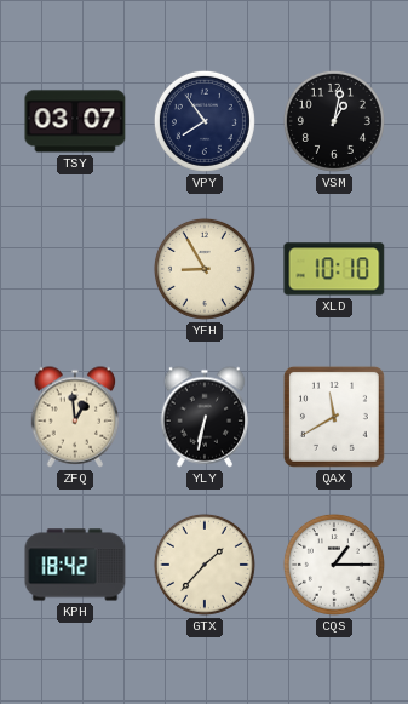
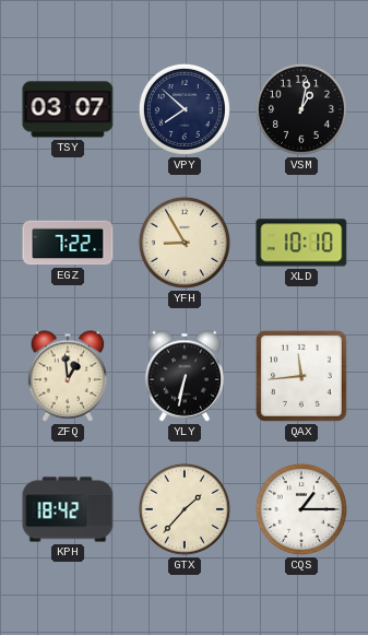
VPY: 7:54 -> 7:52 (185, 109)
EGZ: none -> 7:22 (68, 243)
QAX: 11:40 -> 11:44 (301, 376)
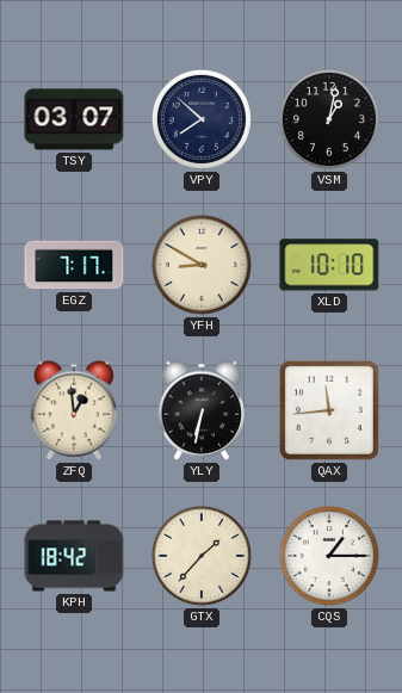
EGZ: 7:22 -> 7:17 (74, 265)
YFH: 8:55 -> 8:50 (202, 265)
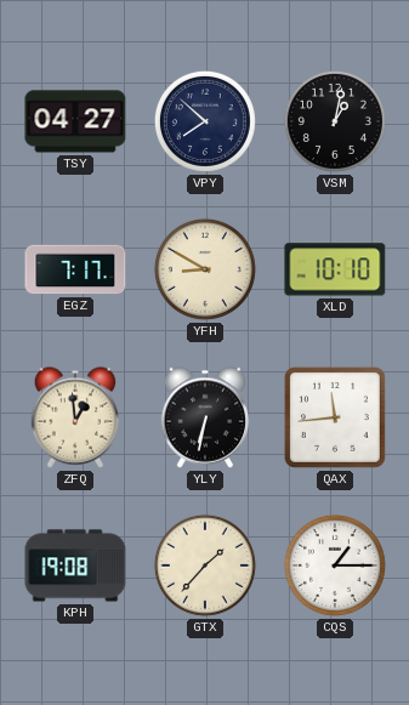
TSY: 03:07 -> 04:27 (75, 121)
KPH: 18:42 -> 19:08 (75, 565)
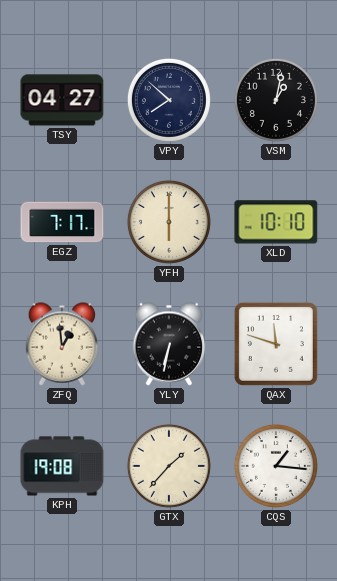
YFH: 8:50 -> 6:00 (169, 222)
QAX: 11:44 -> 11:48 (276, 344)
CQS: 1:15 -> 1:16 (276, 466)
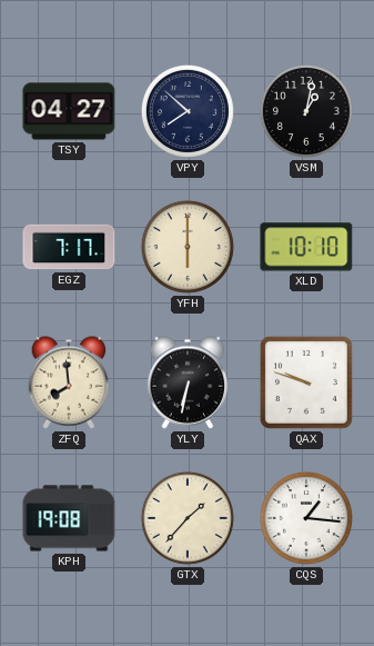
ZFQ: 12:59 -> 7:59 (69, 382)
QAX: 11:48 -> 9:48 (306, 382)
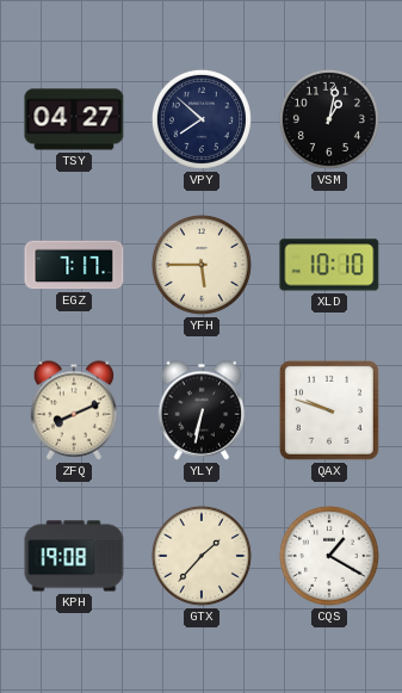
YFH: 6:00 -> 5:45 (202, 265)
ZFQ: 7:59 -> 8:11 (74, 410)
CQS: 1:16 -> 1:20 (329, 556)
